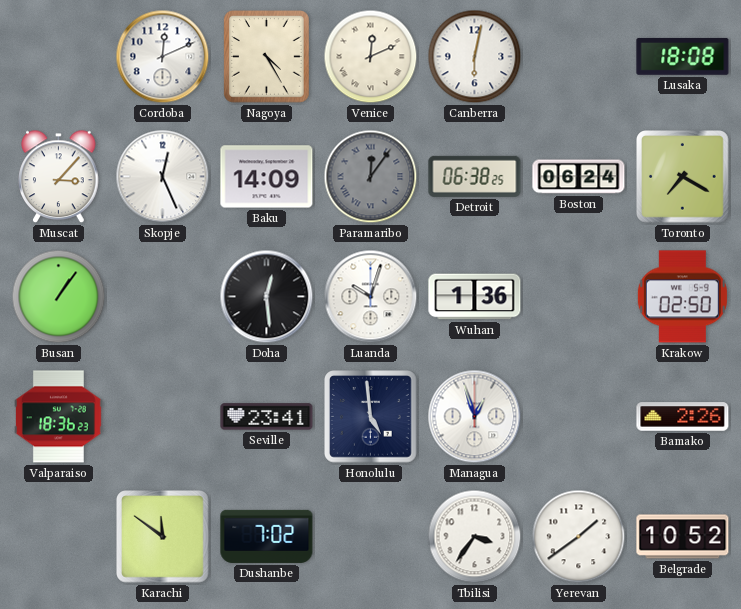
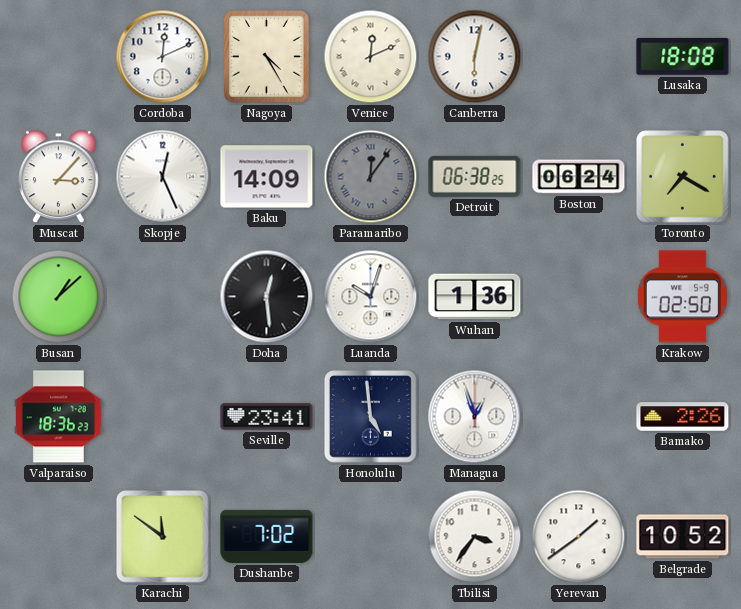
Busan: 1:06 -> 1:08 (59, 297)
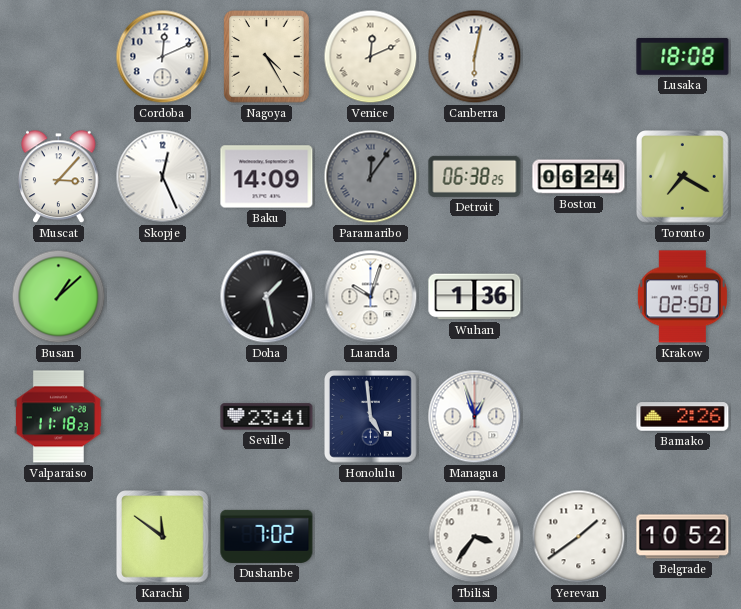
Doha: 12:29 -> 1:28 (267, 297)
Valparaiso: 18:36 -> 11:18 (59, 417)
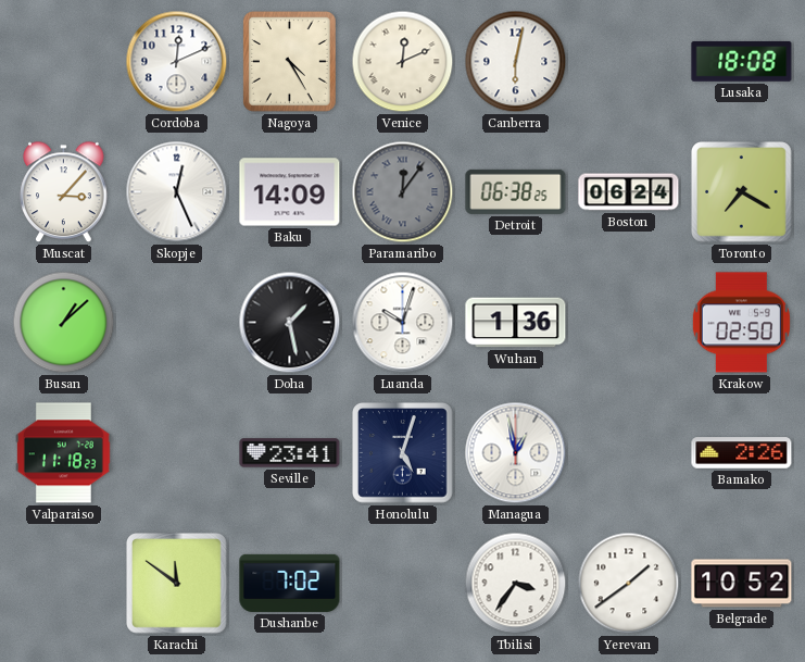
Honolulu: 4:59 -> 5:03 (403, 453)
Managua: 12:57 -> 12:58 (516, 453)
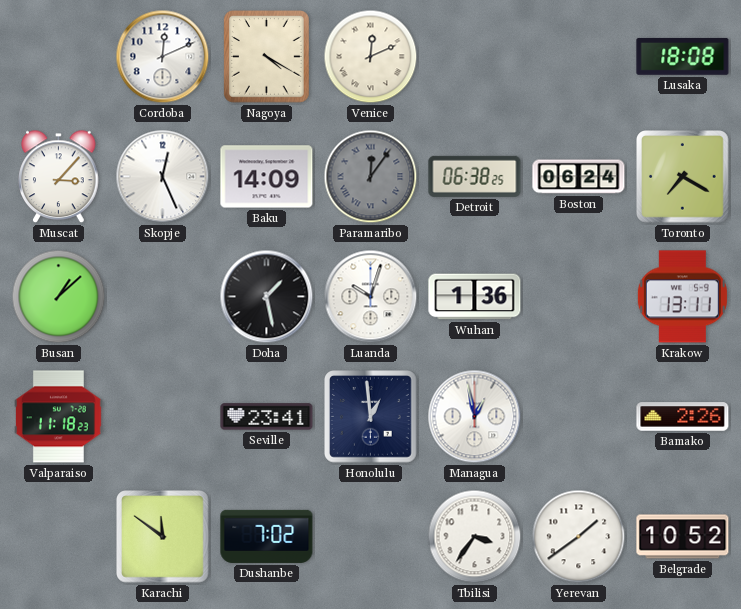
Nagoya: 4:25 -> 4:20 (267, 57)
Canberra: 6:02 -> none (516, 62)
Krakow: 02:50 -> 13:11 (682, 297)
Honolulu: 5:03 -> 12:59 (371, 417)
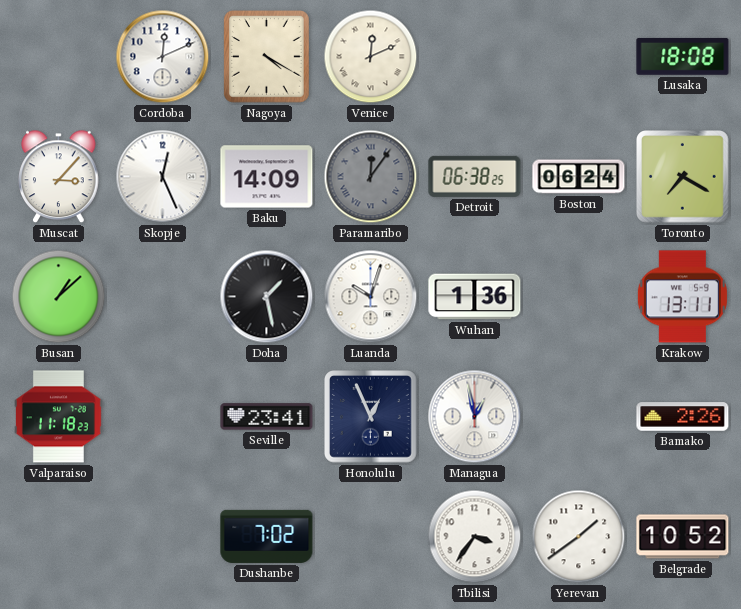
Honolulu: 12:59 -> 12:56 (371, 417)
Karachi: 11:51 -> none (163, 537)
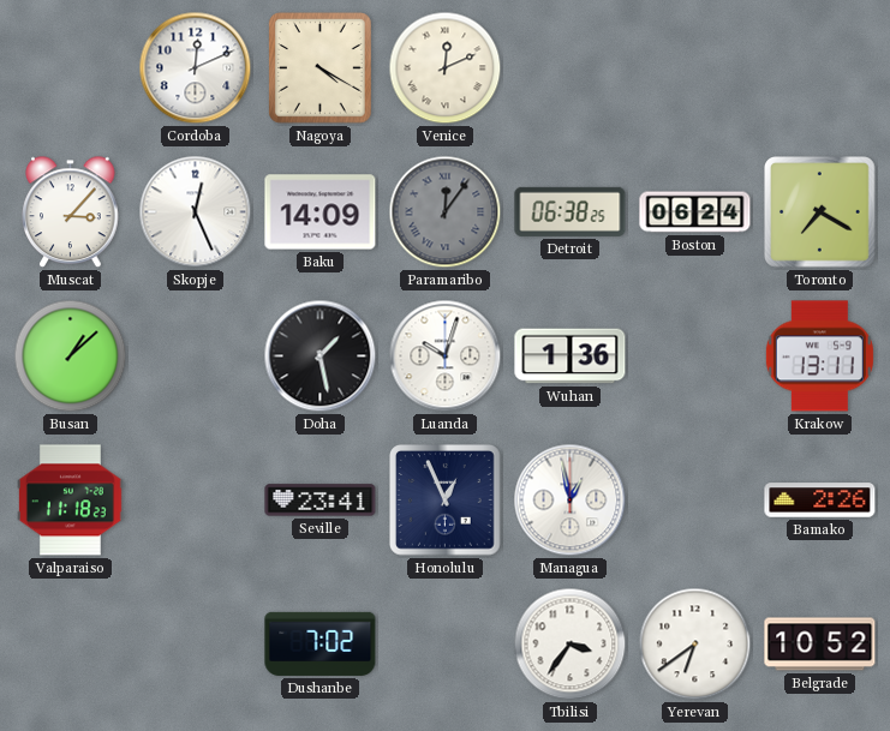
Lusaka: 18:08 -> none (683, 56)
Yerevan: 1:39 -> 6:39 (695, 645)
